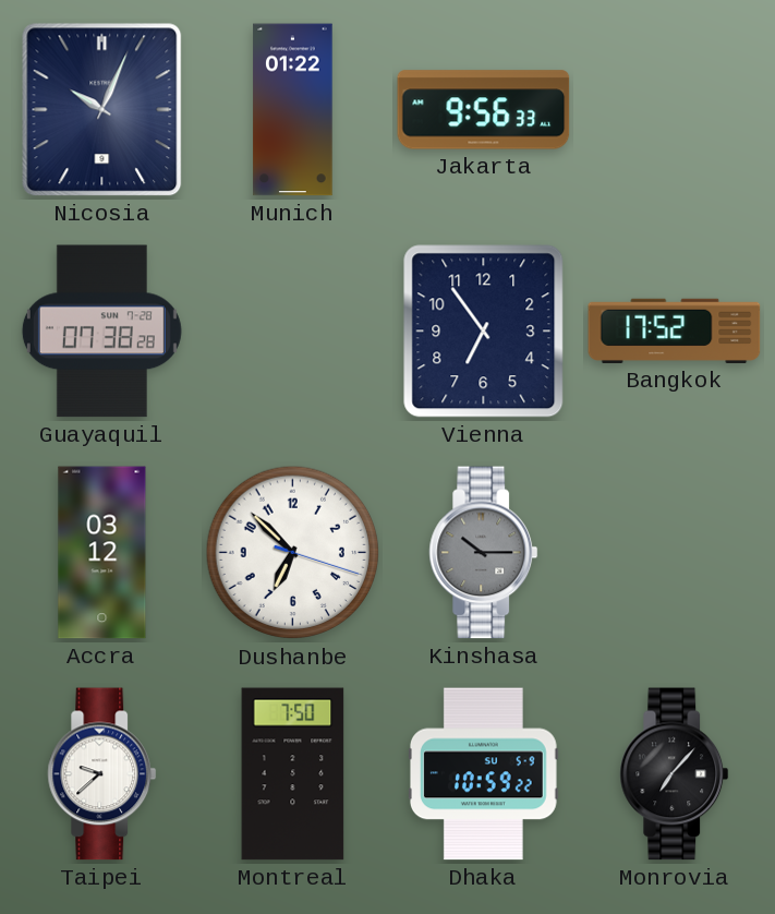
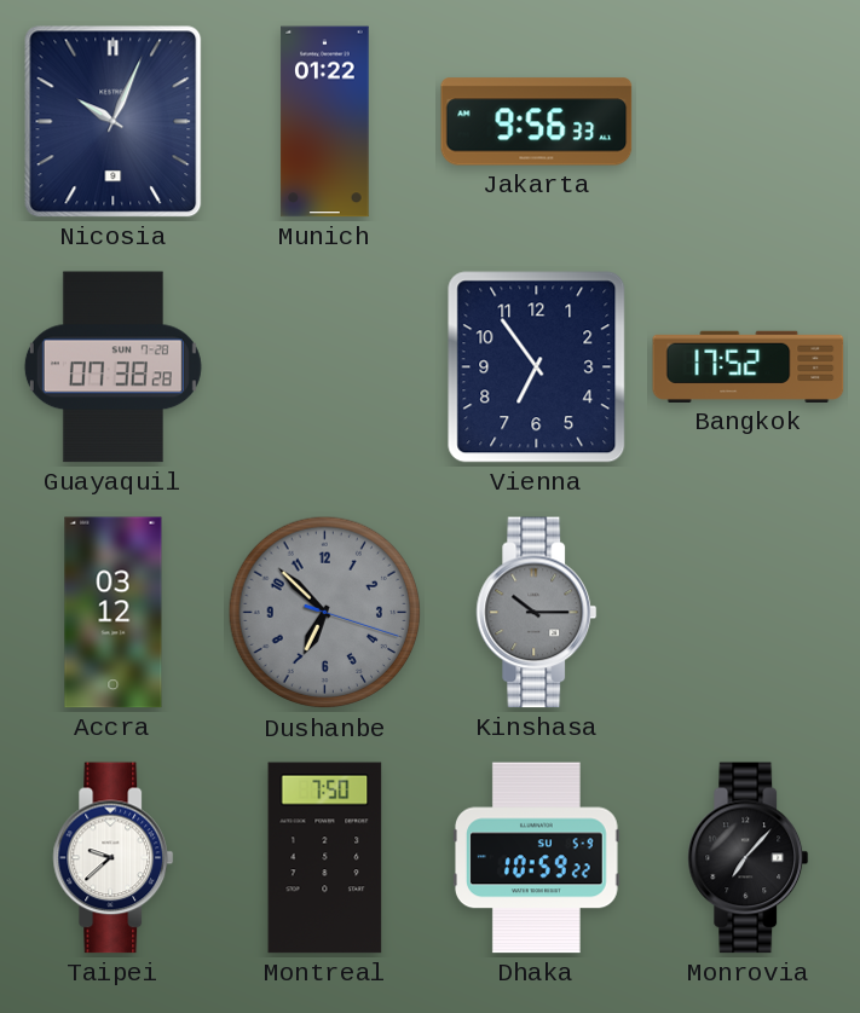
Dushanbe dial: white -> grey (325, 613)
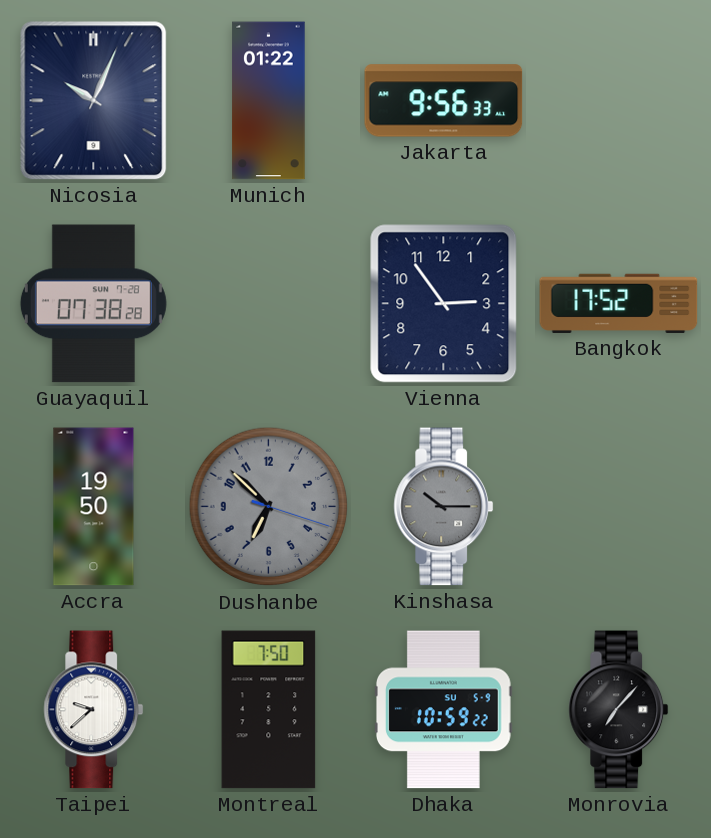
Vienna: 6:54 -> 2:54 (444, 304)
Accra: 03:12 -> 19:50 (94, 507)
